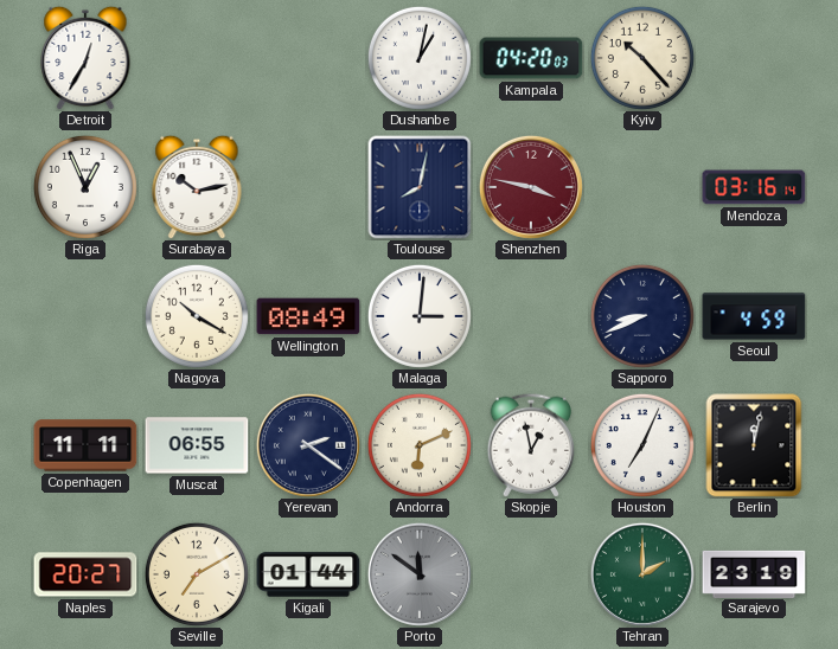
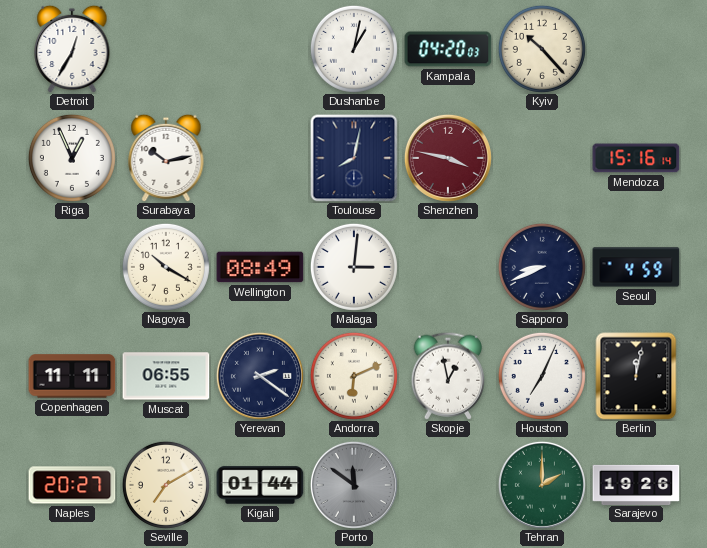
Mendoza: 03:16 -> 15:16 (636, 158)
Sarajevo: 23:19 -> 19:26 (636, 484)
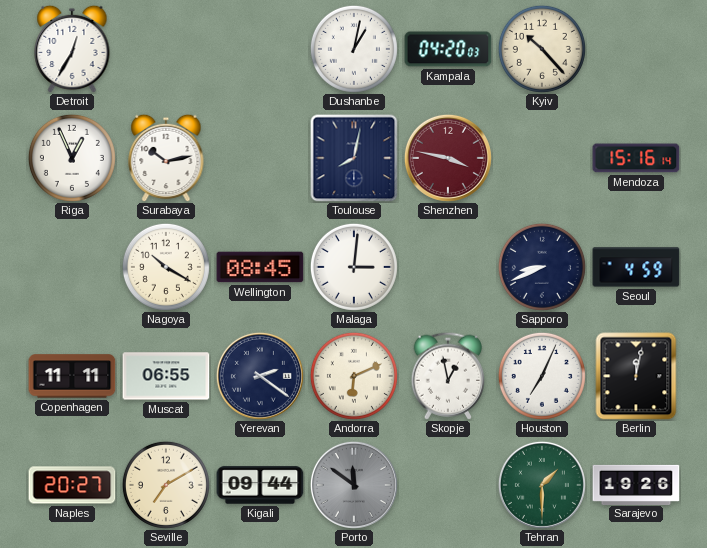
Wellington: 08:49 -> 08:45 (260, 267)
Kigali: 01:44 -> 09:44 (260, 485)
Tehran: 2:00 -> 1:30 (542, 485)
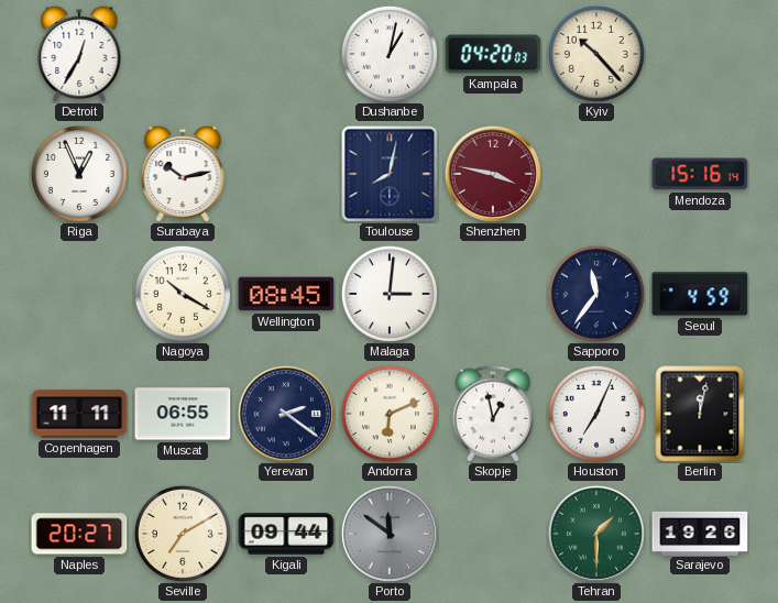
Sapporo: 8:41 -> 11:36 (596, 294)
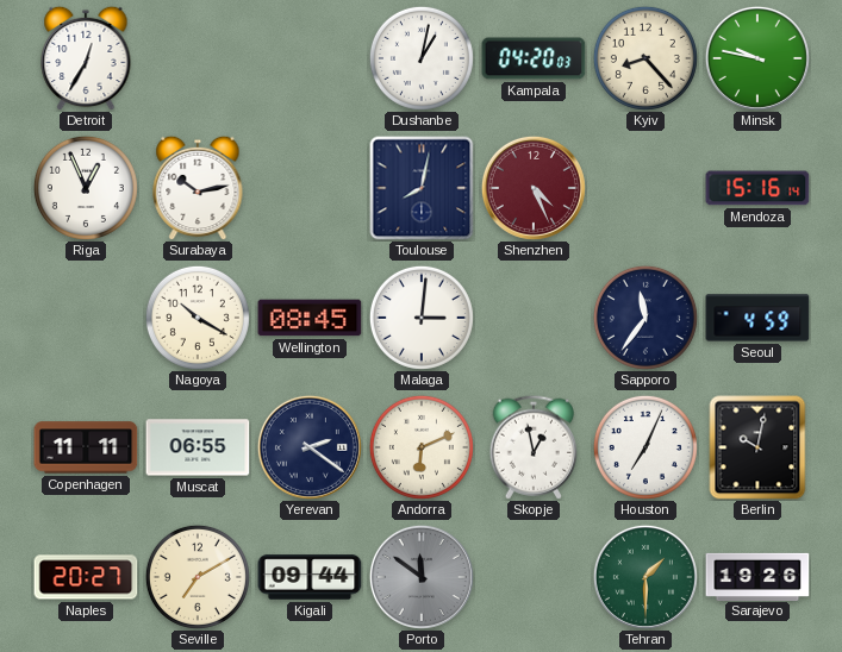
Kyiv: 10:23 -> 8:23 (645, 58)
Minsk: none -> 9:47 (757, 58)
Shenzhen: 3:47 -> 4:26 (534, 188)
Berlin: 12:02 -> 10:02 (757, 447)
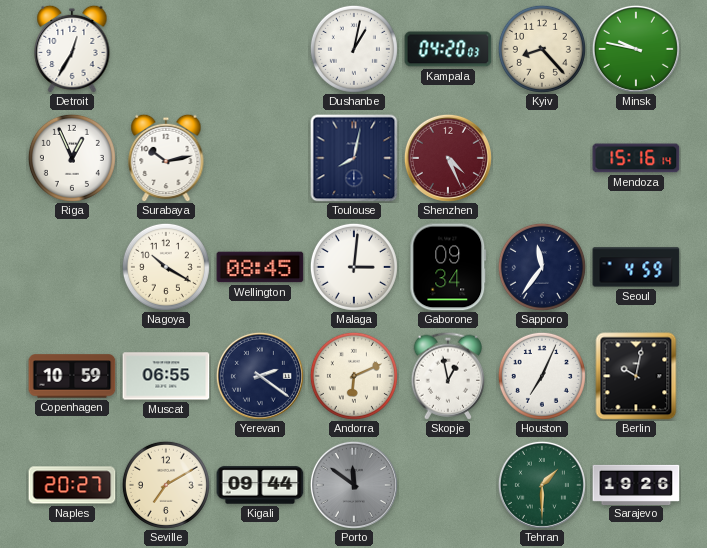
Gaborone: none -> 09:34 (448, 267)
Copenhagen: 11:11 -> 10:59 (72, 376)
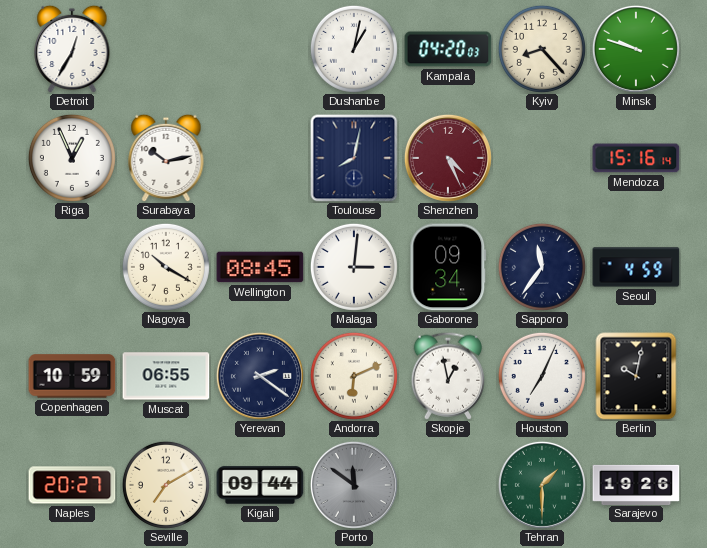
Minsk: 9:47 -> 9:48 (636, 49)
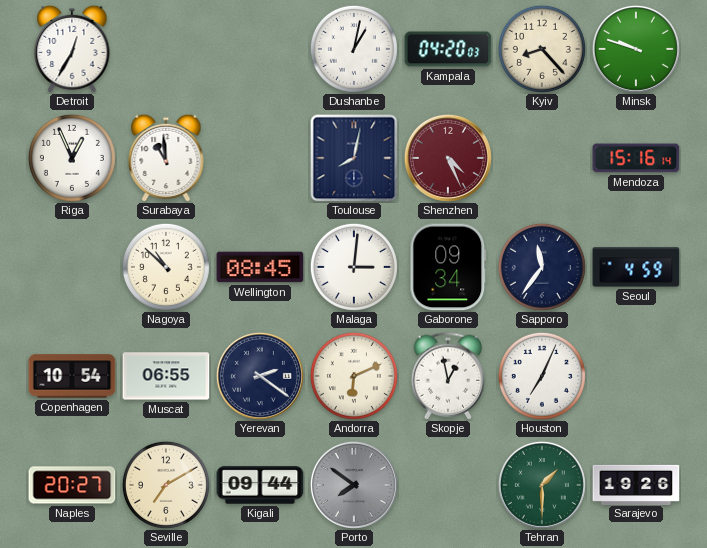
Surabaya: 10:13 -> 10:59 (166, 158)
Nagoya: 10:20 -> 10:52 (166, 267)
Copenhagen: 10:59 -> 10:54 (72, 376)
Berlin: 10:02 -> none (636, 376)
Porto: 11:51 -> 7:51 (354, 485)
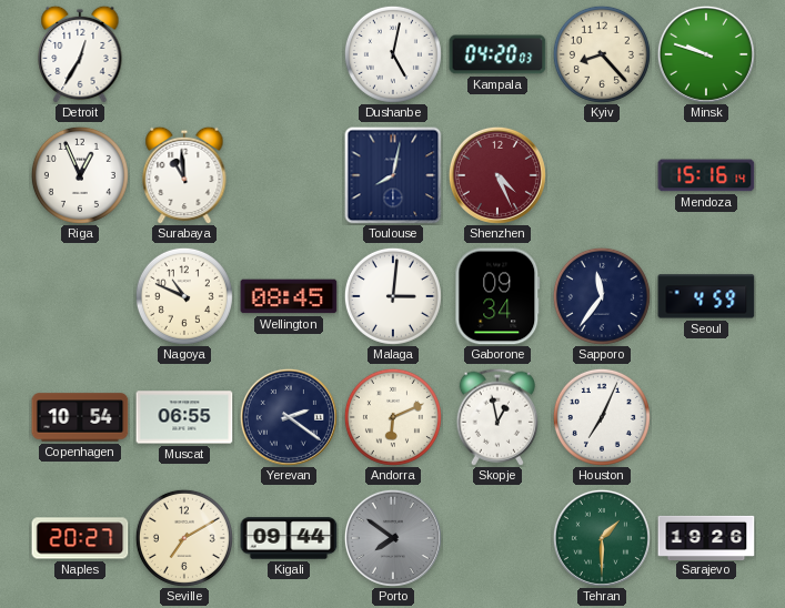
Dushanbe: 1:02 -> 5:02 (393, 54)
Nagoya: 10:52 -> 10:49 (184, 296)
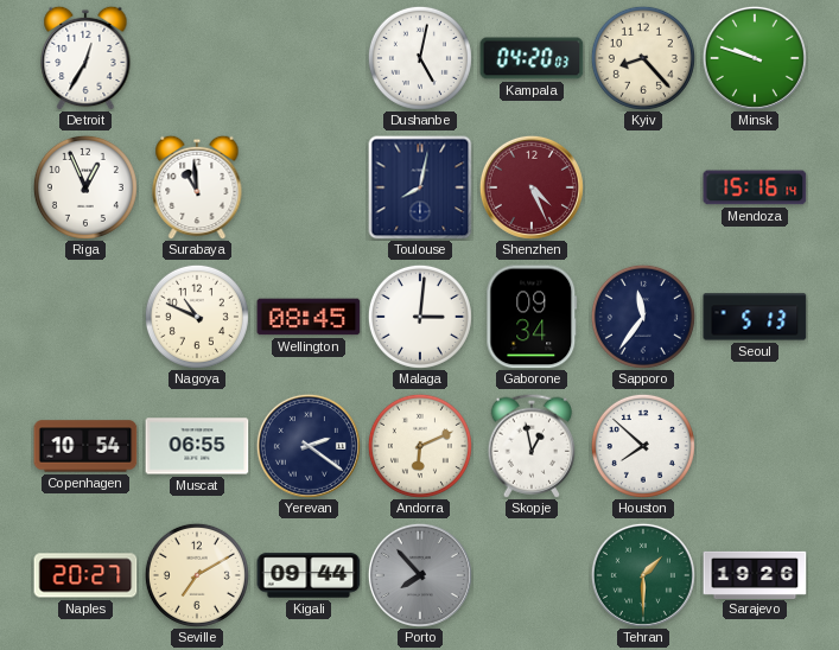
Seoul: 4:59 -> 5:13 (755, 317)
Houston: 7:04 -> 7:52 (643, 446)
Porto: 7:51 -> 7:53 (420, 575)
